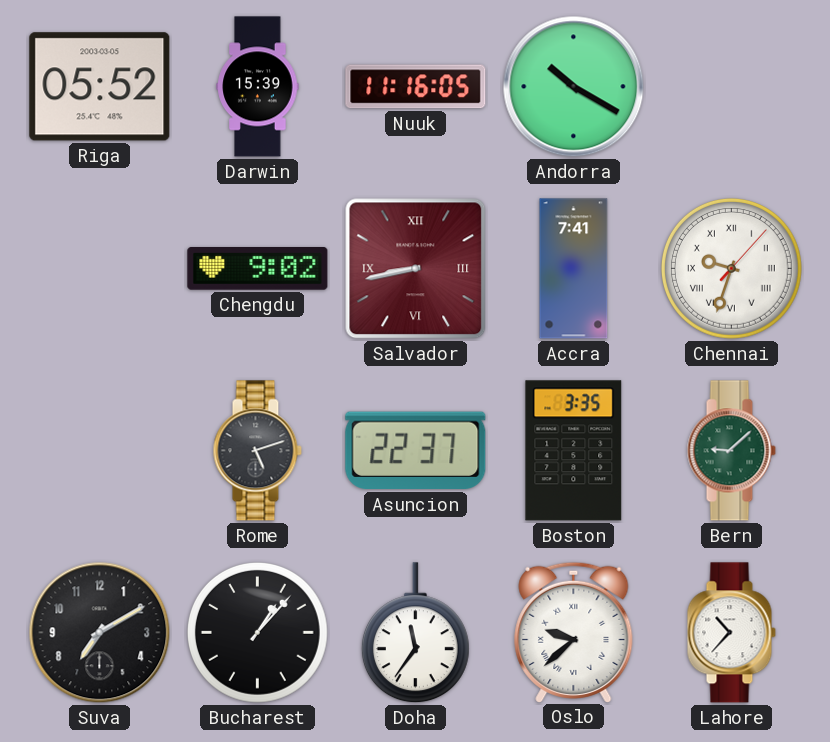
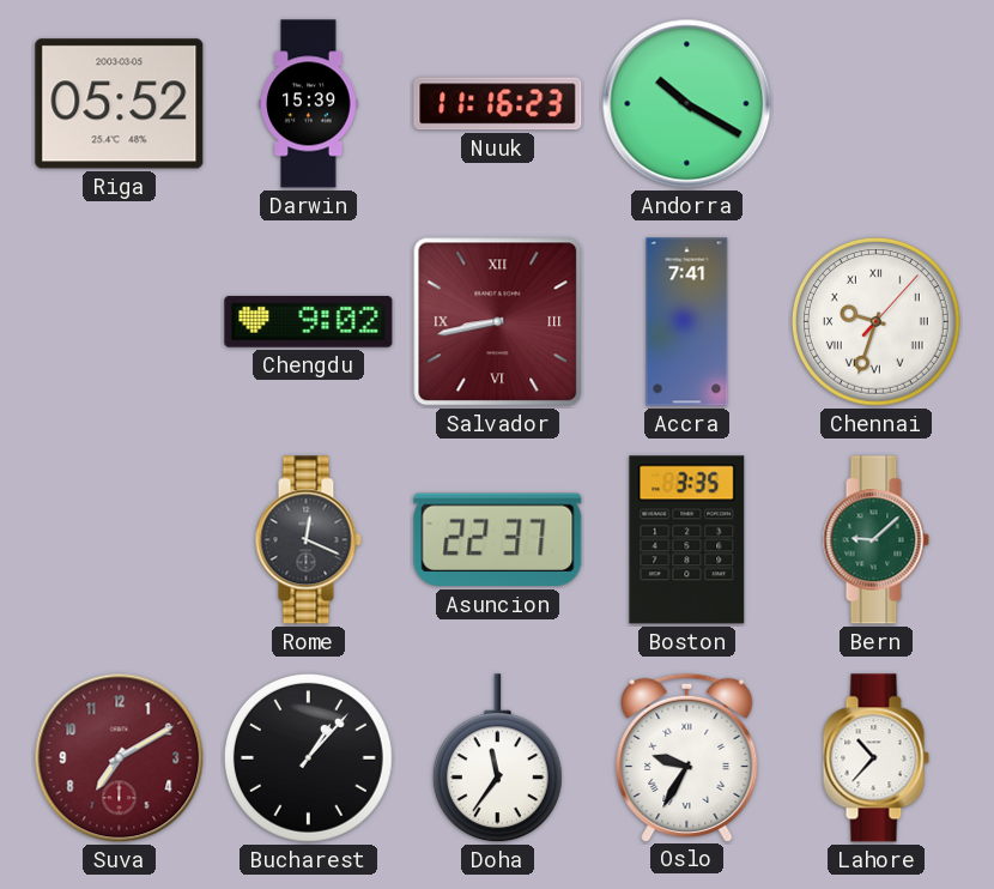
Nuuk: 11:16:05 -> 11:16:23 (498, 104)
Rome: 5:12 -> 12:19 (308, 540)
Suva dial: black -> burgundy (120, 758)
Oslo: 9:38 -> 9:35 (687, 757)
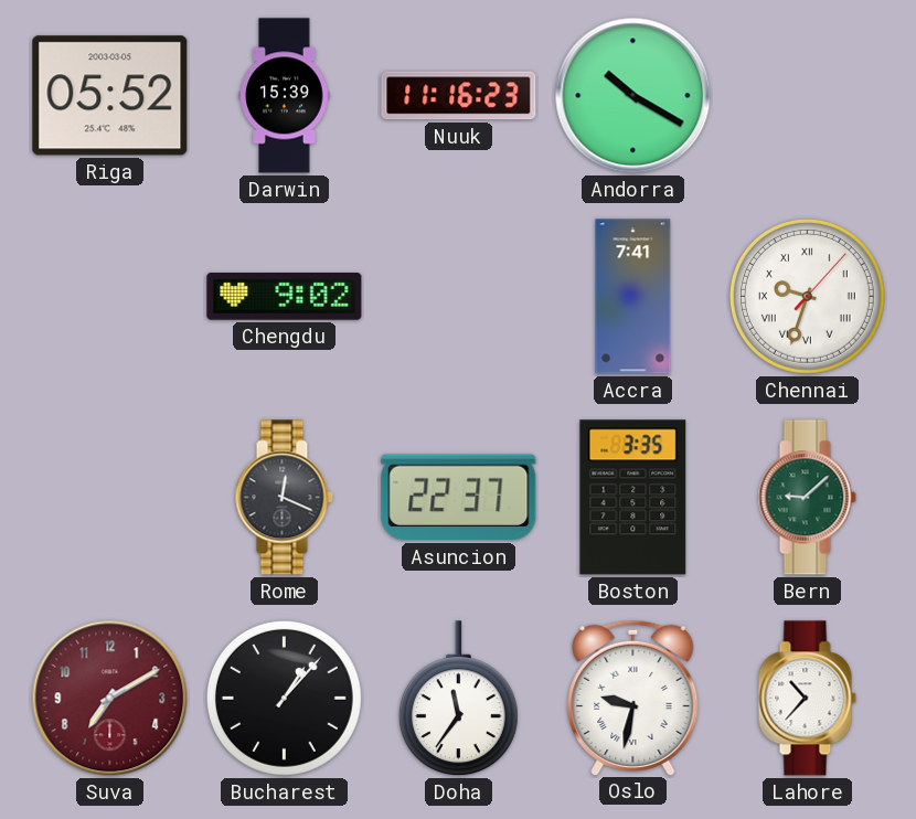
Salvador: 8:43 -> none (498, 322)
Oslo: 9:35 -> 9:32 (633, 698)
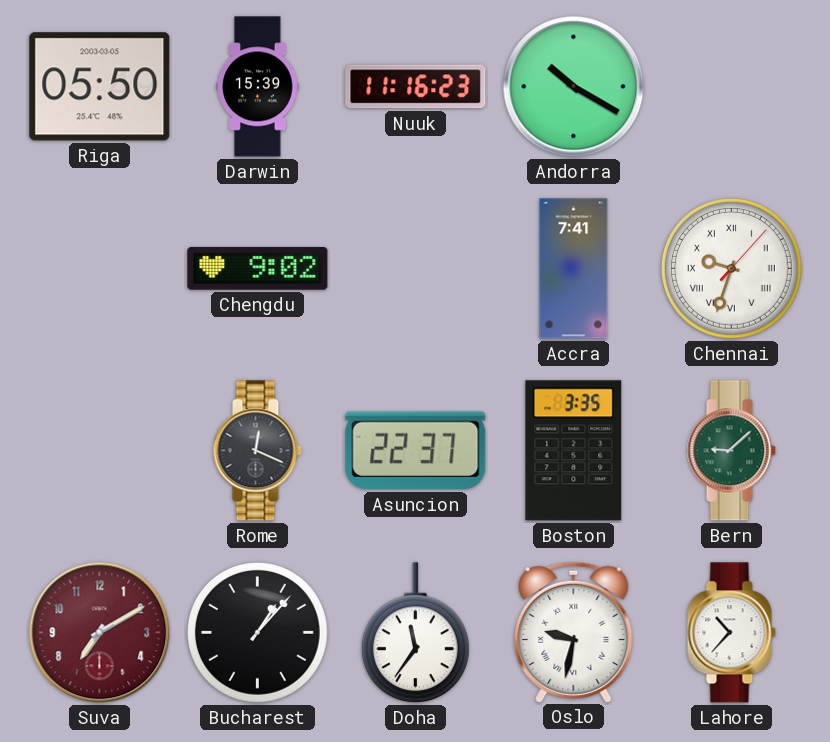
Riga: 05:52 -> 05:50 (100, 87)
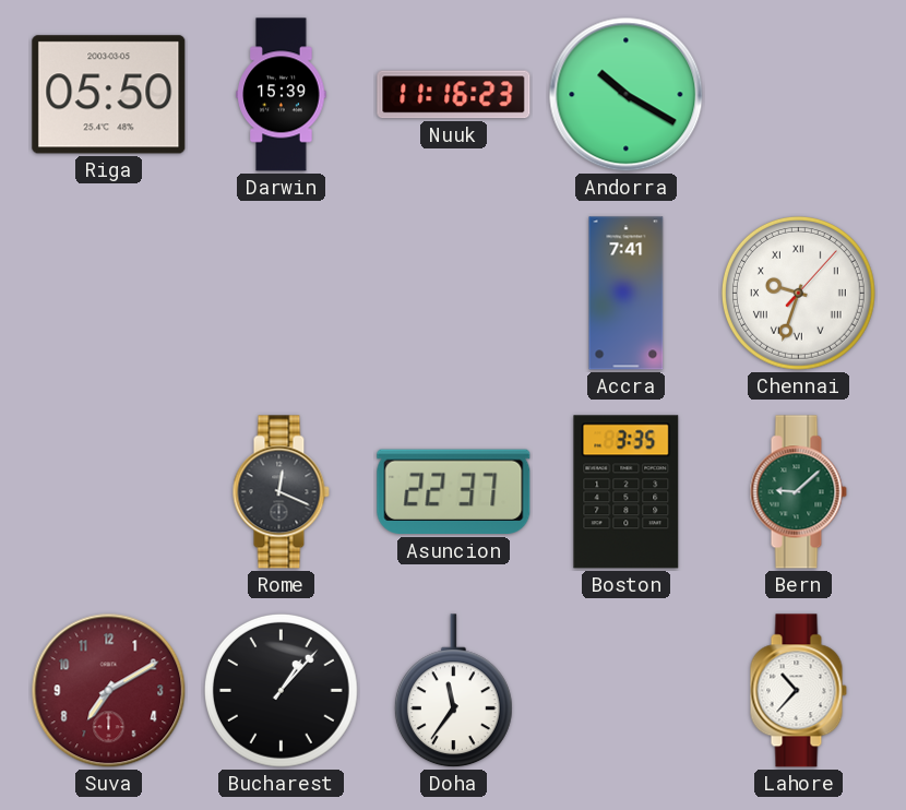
Chengdu: 9:02 -> none (258, 269)
Oslo: 9:32 -> none (574, 632)
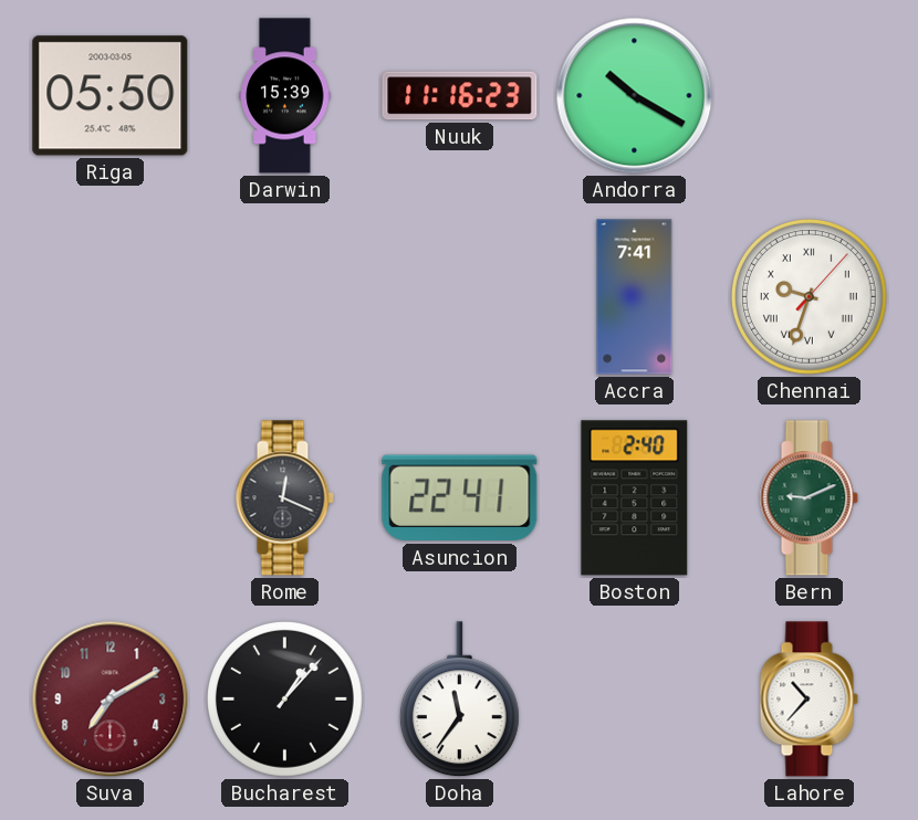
Asuncion: 22:37 -> 22:41 (460, 498)
Boston: 3:35 -> 2:40 (635, 498)
Bern: 9:08 -> 9:11 (809, 498)
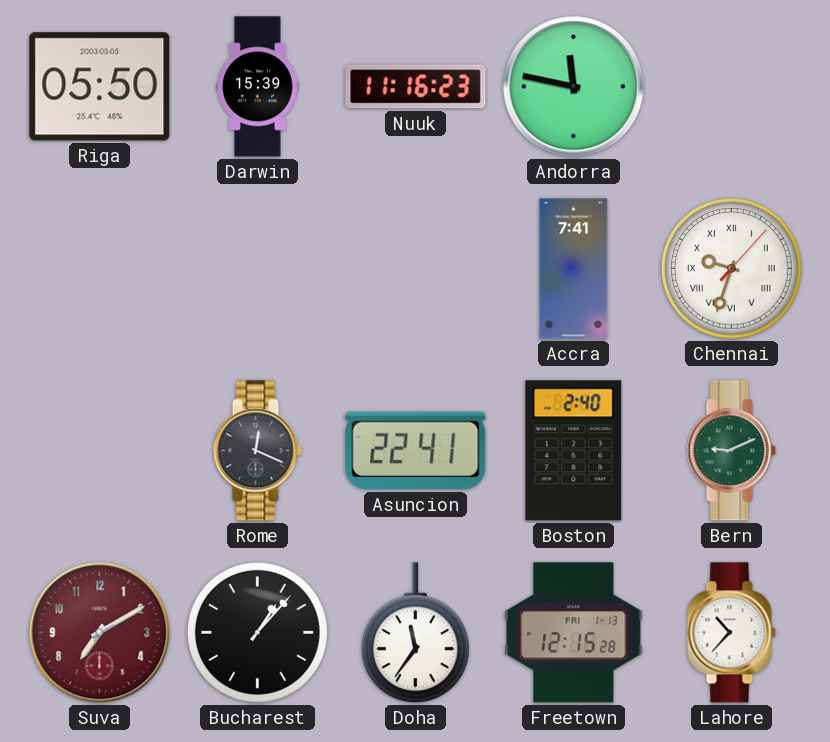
Andorra: 10:20 -> 11:47 (574, 87)
Freetown: none -> 12:15 (574, 633)
